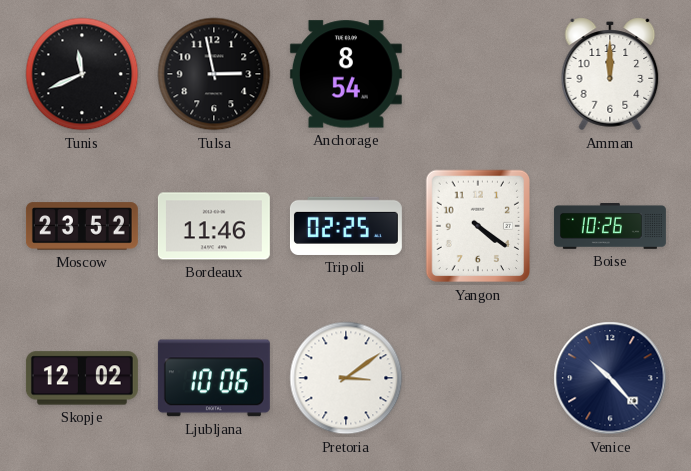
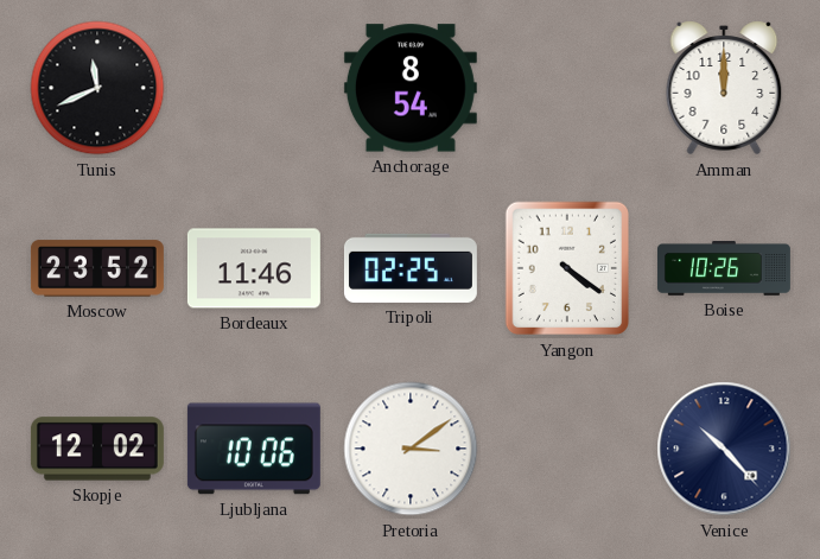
Tulsa: 2:58 -> none (214, 74)
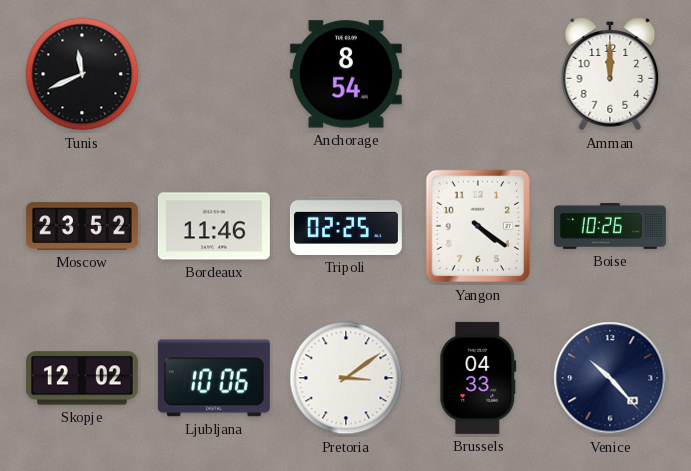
Brussels: none -> 04:33 (478, 378)
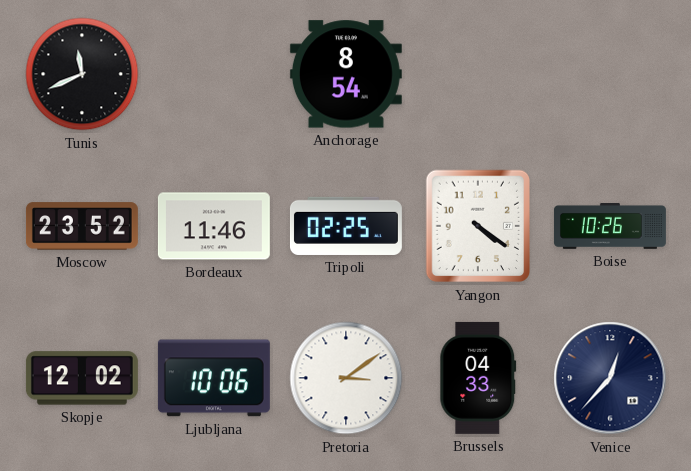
Amman: 12:00 -> none (610, 74)
Venice: 10:23 -> 12:37 (610, 378)
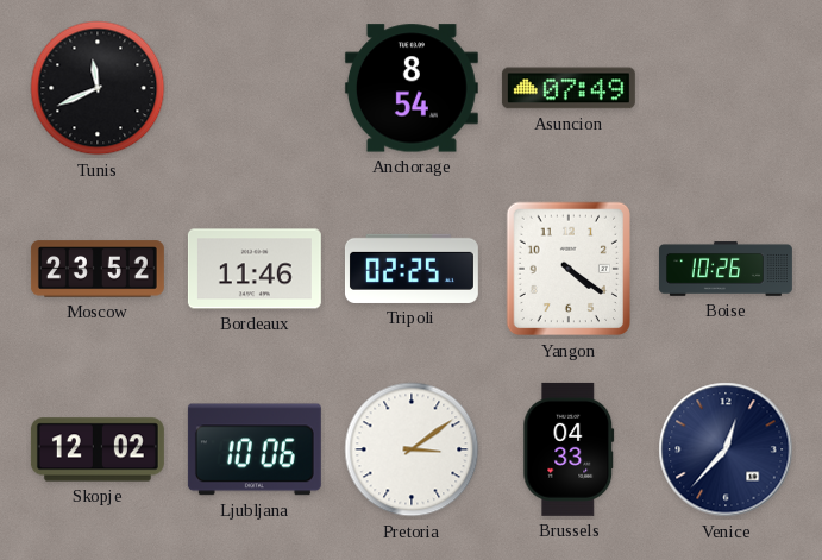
Asuncion: none -> 07:49 (569, 88)
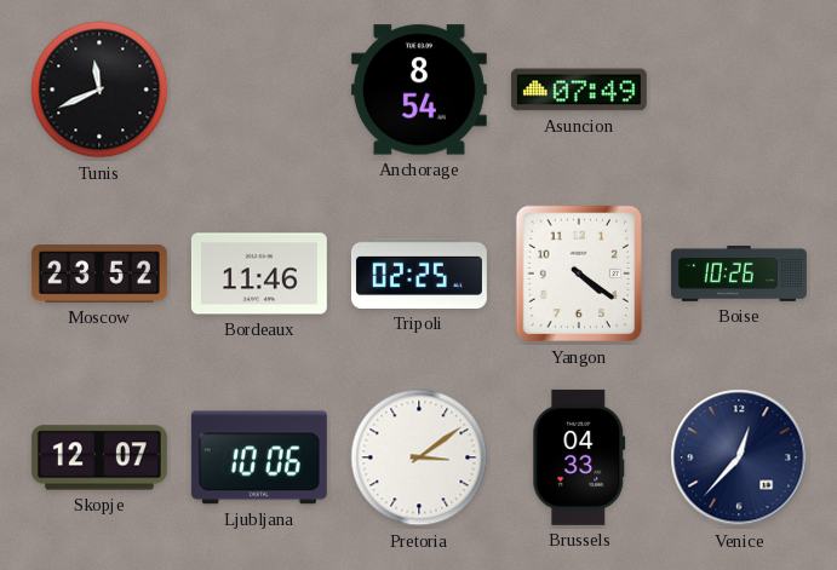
Skopje: 12:02 -> 12:07 (99, 457)
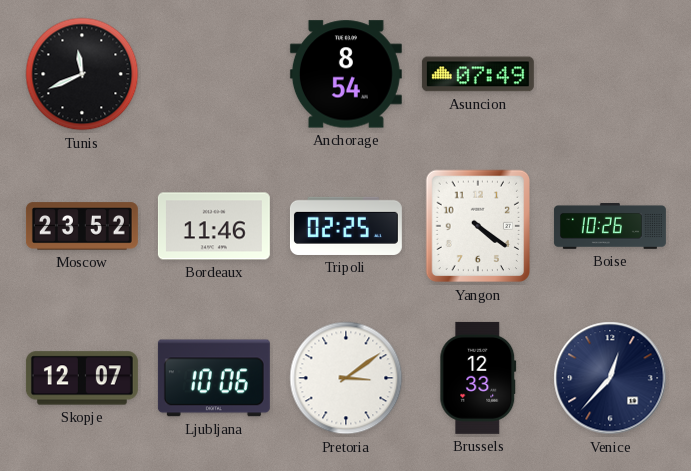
Brussels: 04:33 -> 12:33 (478, 378)
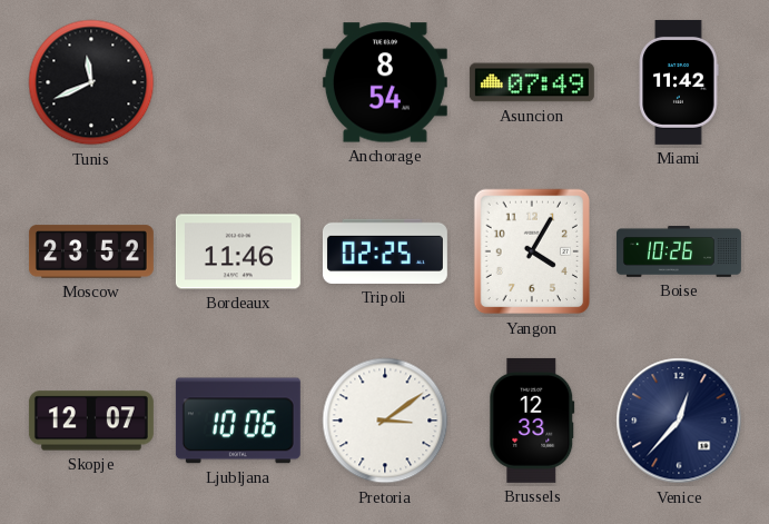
Miami: none -> 11:42 (679, 82)
Yangon: 4:21 -> 4:05 (532, 251)
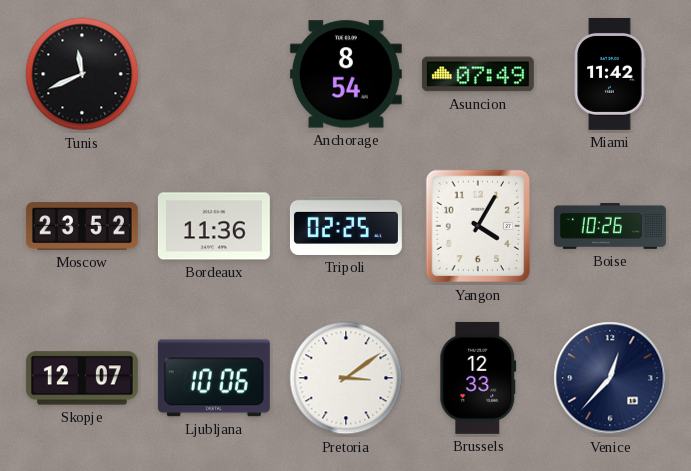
Bordeaux: 11:46 -> 11:36 (214, 226)
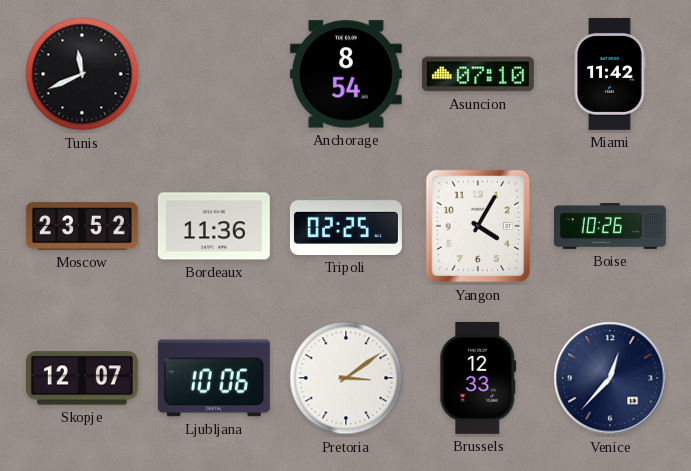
Asuncion: 07:49 -> 07:10 (478, 74)
